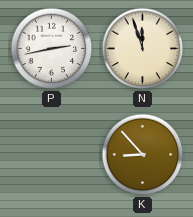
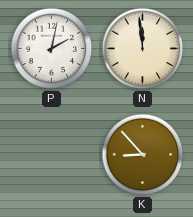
P: 2:43 -> 2:02 (52, 49)
N: 11:57 -> 11:59 (143, 49)
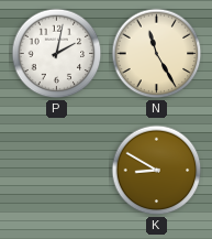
N: 11:59 -> 11:25 (157, 54)
K: 8:53 -> 8:50 (157, 171)
